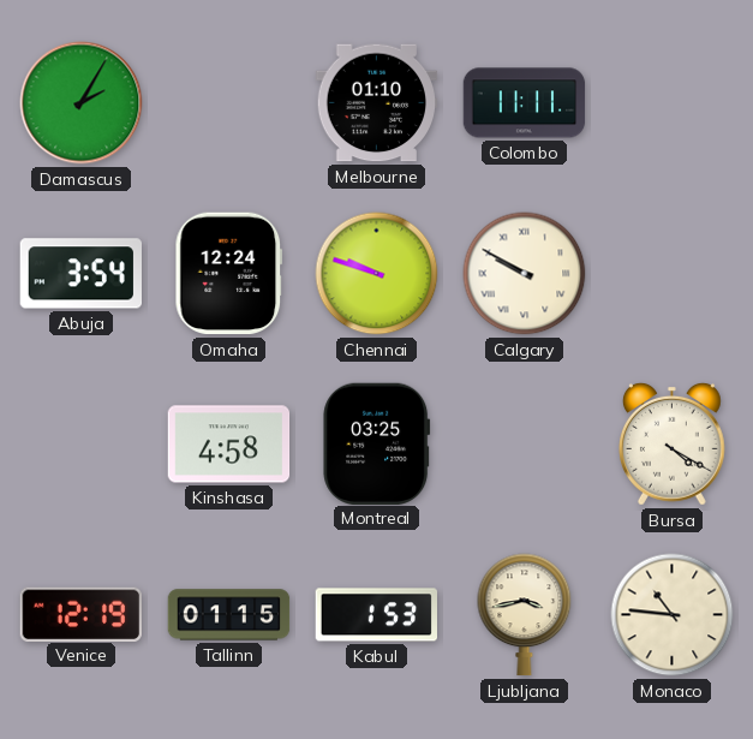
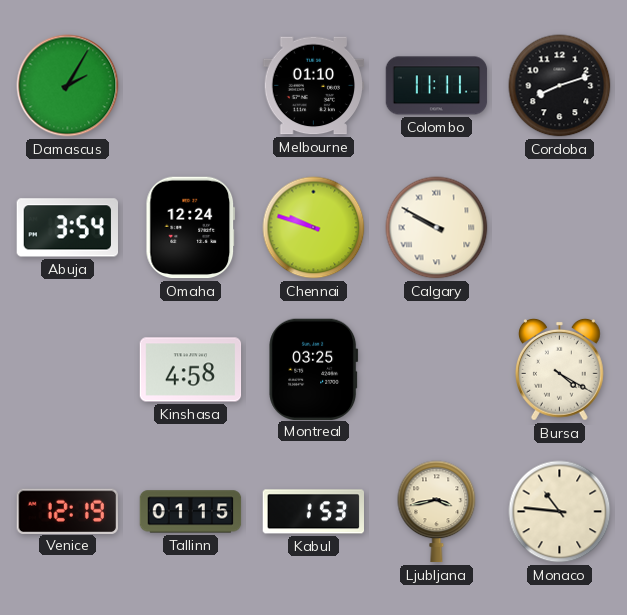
Cordoba: none -> 8:12 (560, 86)
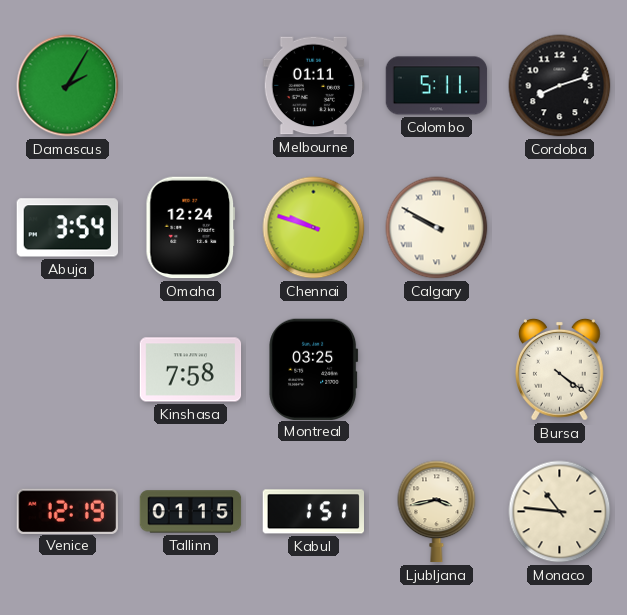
Melbourne: 01:10 -> 01:11 (314, 86)
Colombo: 11:11 -> 5:11 (437, 86)
Kinshasa: 4:58 -> 7:58 (191, 370)
Bursa: 4:20 -> 4:21 (560, 370)
Kabul: 1:53 -> 1:51 (313, 512)
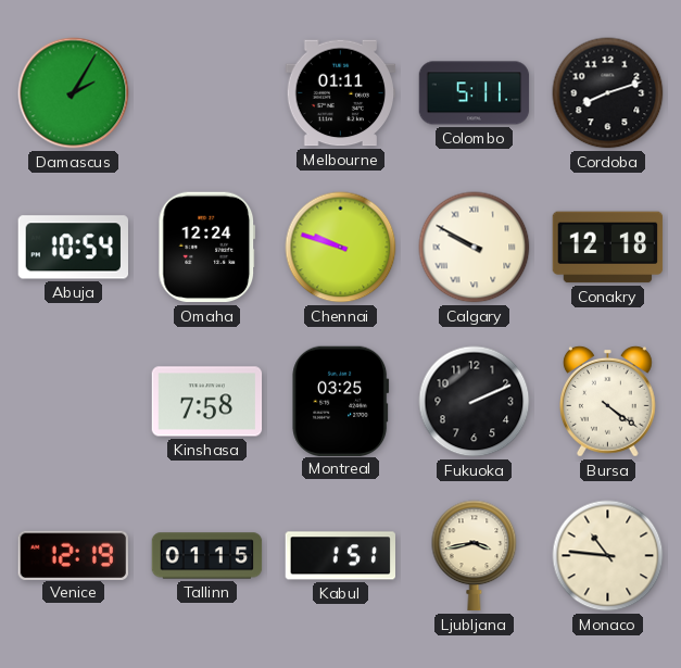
Abuja: 3:54 -> 10:54 (73, 248)
Conakry: none -> 12:18 (608, 248)
Fukuoka: none -> 2:11 (475, 402)
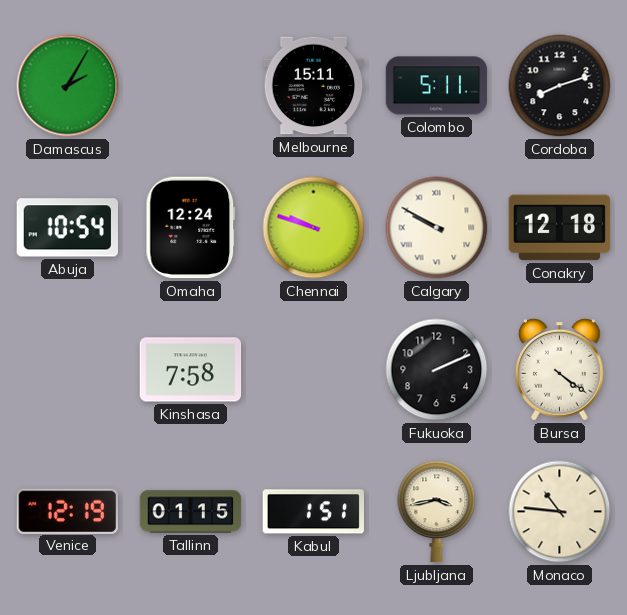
Melbourne: 01:11 -> 15:11 (314, 86)
Montreal: 03:25 -> none (341, 401)
